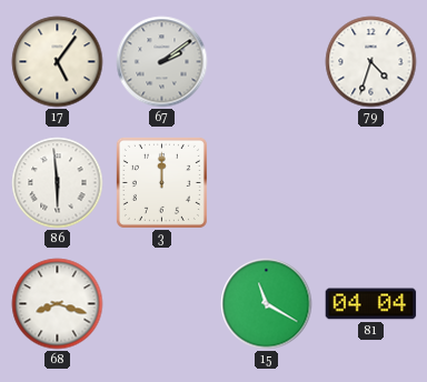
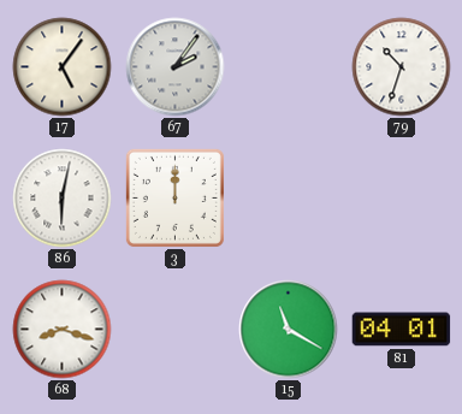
67: 2:09 -> 2:06 (176, 67)
79: 4:33 -> 10:33 (402, 67)
86: 5:59 -> 6:02 (63, 199)
81: 04:04 -> 04:01 (402, 330)
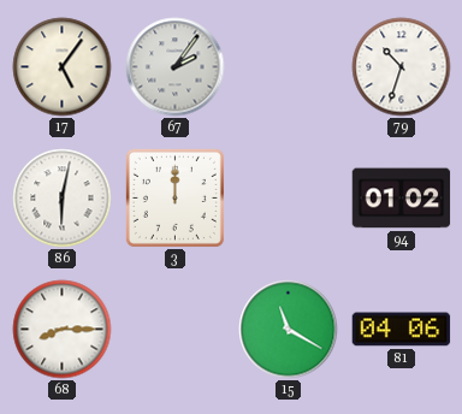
94: none -> 01:02 (402, 199)
68: 8:18 -> 8:15 (63, 330)
81: 04:01 -> 04:06 (402, 330)
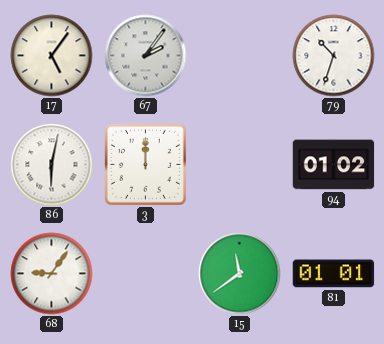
68: 8:15 -> 9:06 (52, 274)
15: 11:20 -> 11:39 (240, 274)
81: 04:06 -> 01:01 (334, 274)
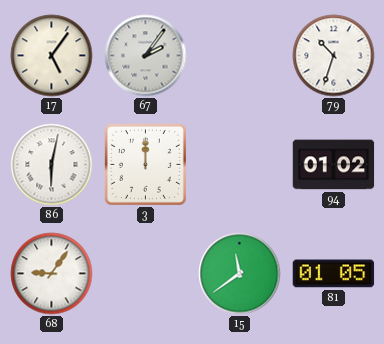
81: 01:01 -> 01:05 (334, 274)
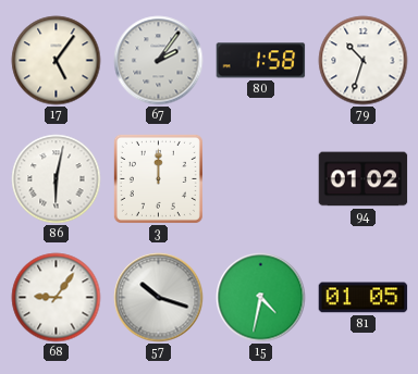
80: none -> 1:58 (261, 61)
57: none -> 10:18 (159, 298)
15: 11:39 -> 4:32 (261, 298)
